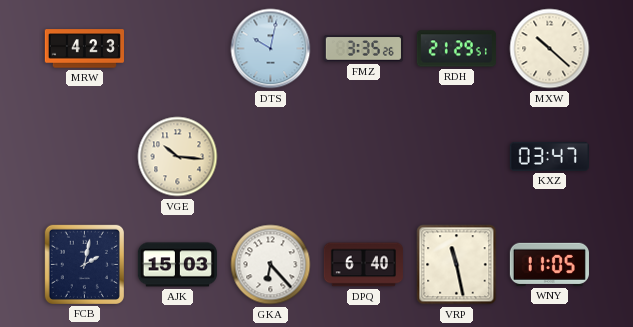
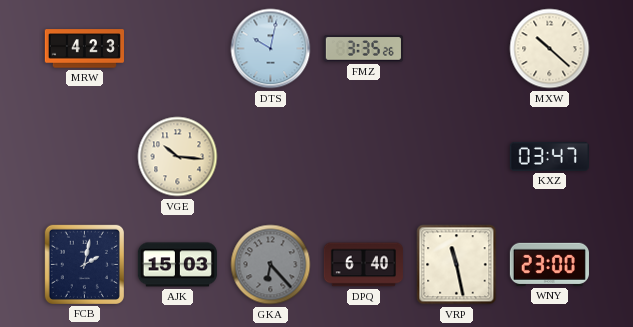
RDH: 21:29 -> none (456, 49)
GKA dial: white -> grey (271, 265)
WNY: 11:05 -> 23:00 (549, 264)
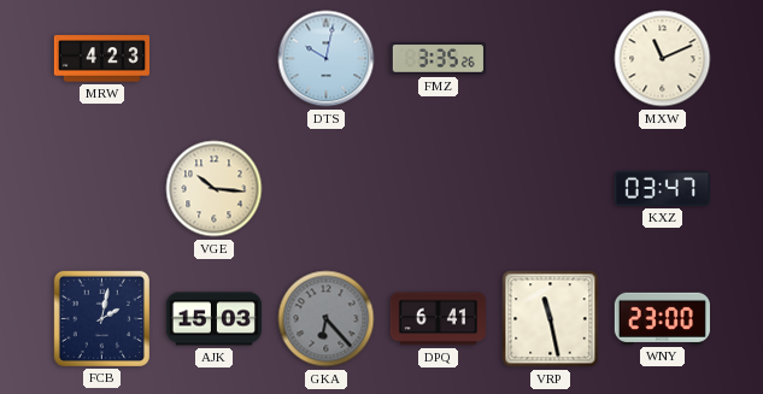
MXW: 10:22 -> 11:11 (663, 59)
DPQ: 6:40 -> 6:41 (438, 319)
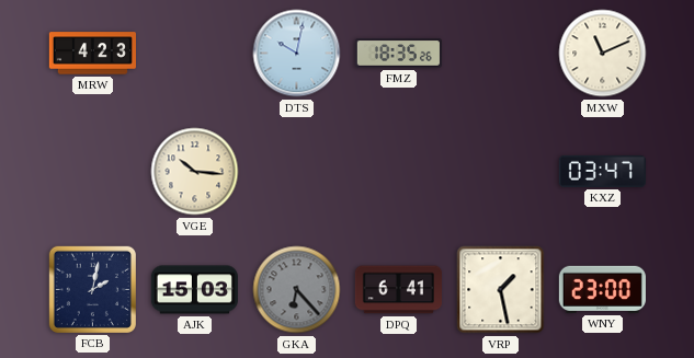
FMZ: 3:35 -> 18:35 (398, 54)
VRP: 11:28 -> 1:28 (501, 290)
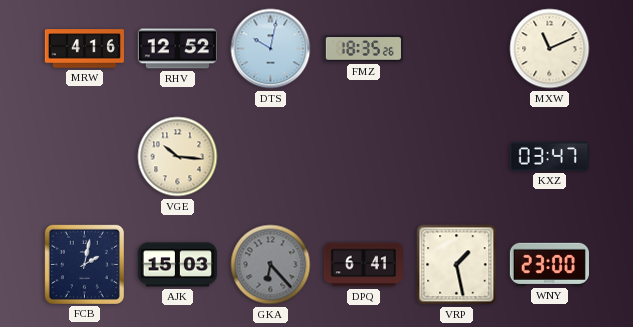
MRW: 4:23 -> 4:16 (84, 49)
RHV: none -> 12:52 (177, 49)
